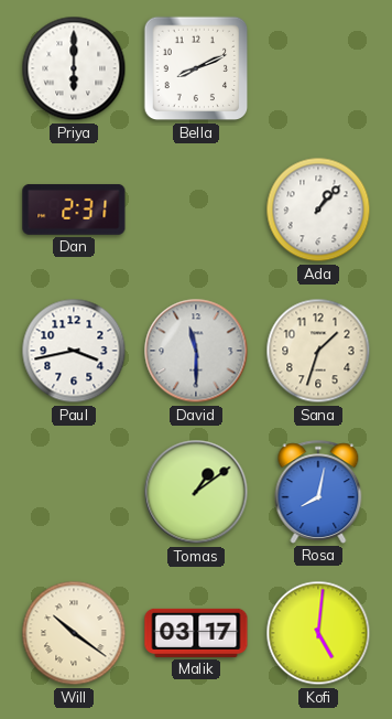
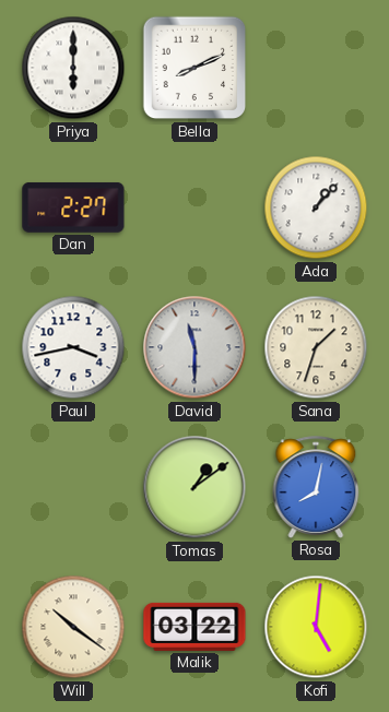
Dan: 2:31 -> 2:27 (73, 207)
Malik: 03:17 -> 03:22 (194, 627)
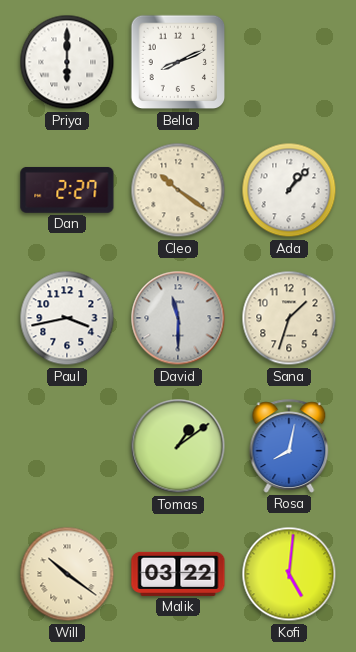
Cleo: none -> 10:21 (178, 190)
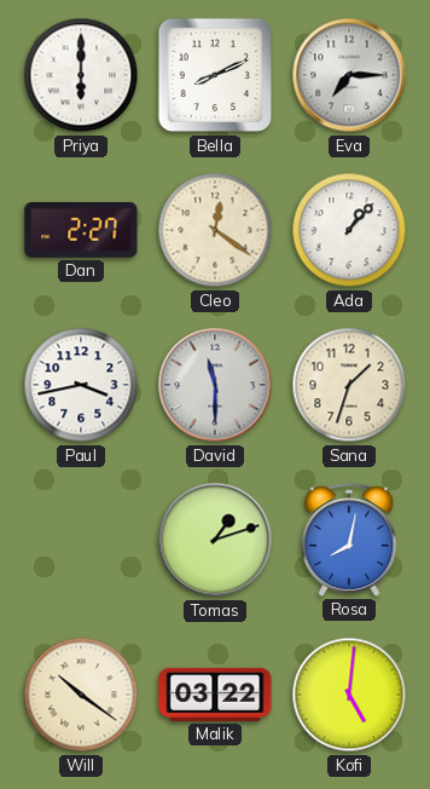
Eva: none -> 7:15 (349, 75)
Cleo: 10:21 -> 12:21 (215, 230)
Tomas: 1:09 -> 1:12 (215, 540)
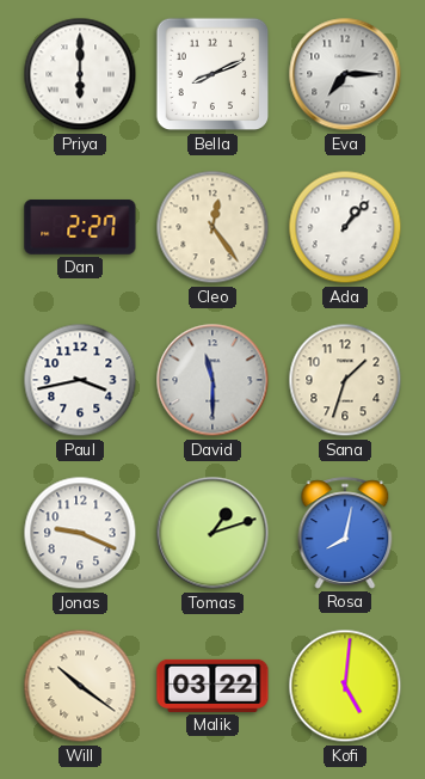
Cleo: 12:21 -> 12:24 (213, 227)
Jonas: none -> 9:19 (80, 533)
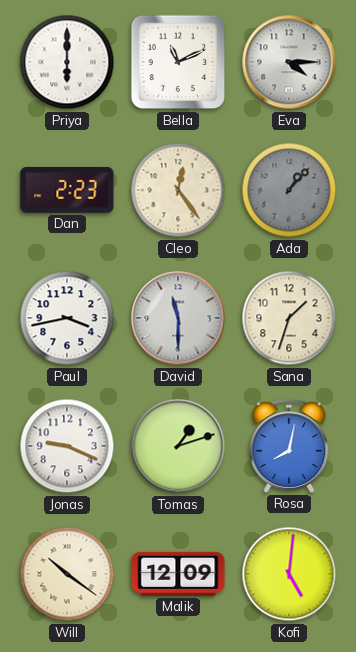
Bella: 8:11 -> 11:11 (178, 62)
Eva: 7:15 -> 4:15 (289, 62)
Dan: 2:27 -> 2:23 (67, 190)
Ada dial: white -> grey (289, 190)
Malik: 03:22 -> 12:09 (178, 574)
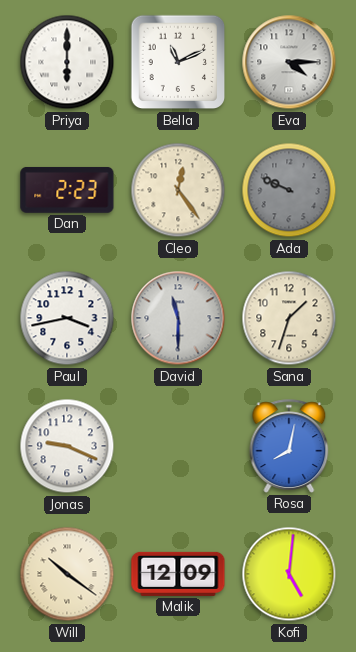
Ada: 1:07 -> 9:49 (289, 190)
Tomas: 1:12 -> none (178, 446)
